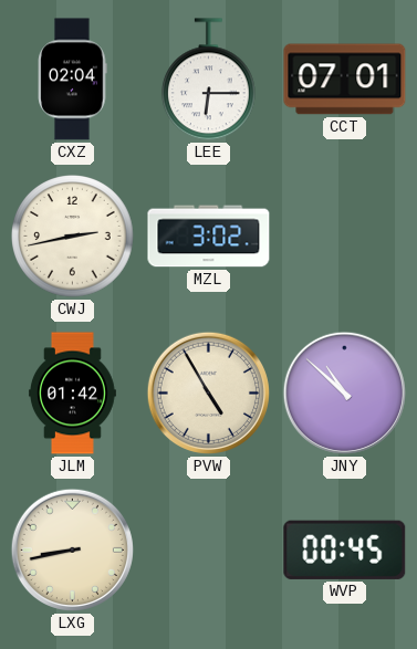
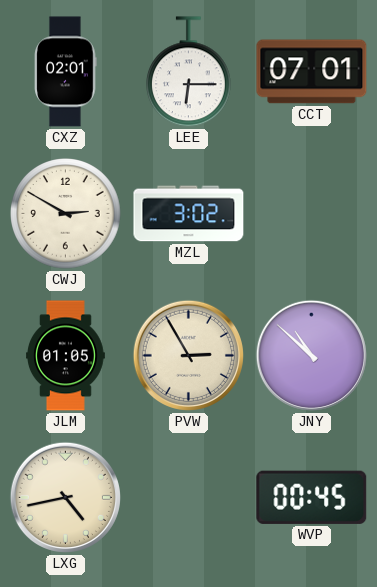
CXZ: 02:04 -> 02:01 (66, 72)
CWJ: 2:43 -> 2:50 (66, 214)
JLM: 01:42 -> 01:05 (66, 356)
PVW: 4:55 -> 2:55 (188, 355)
LXG: 8:43 -> 4:43 (65, 497)
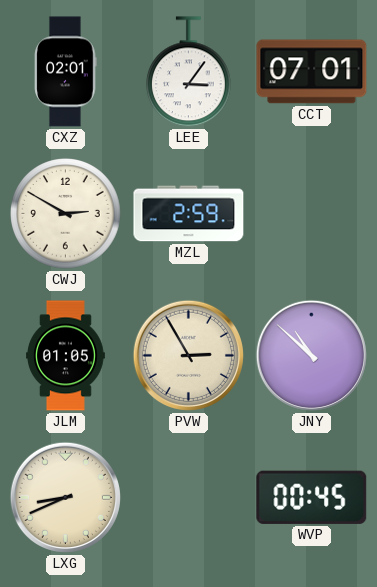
LEE: 6:15 -> 3:06 (189, 72)
MZL: 3:02 -> 2:59 (189, 214)
LXG: 4:43 -> 8:41 (65, 497)
